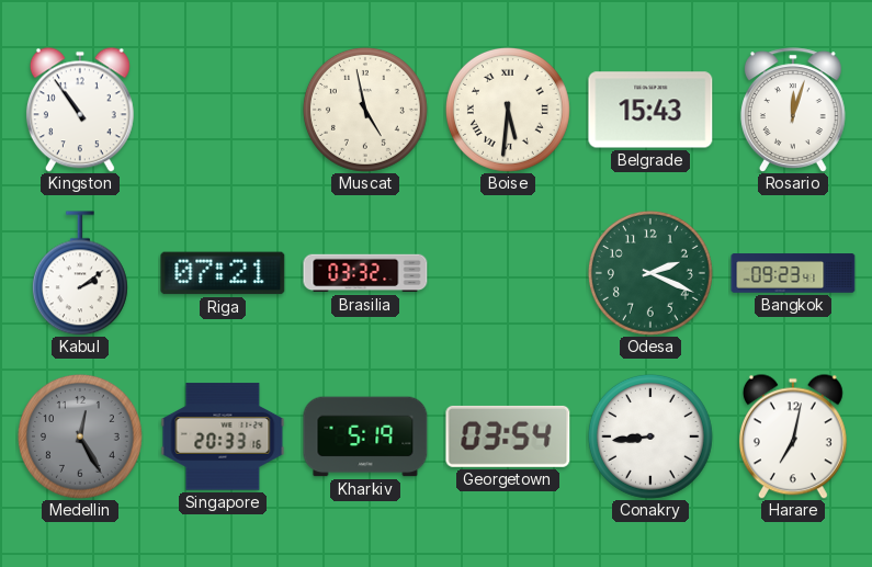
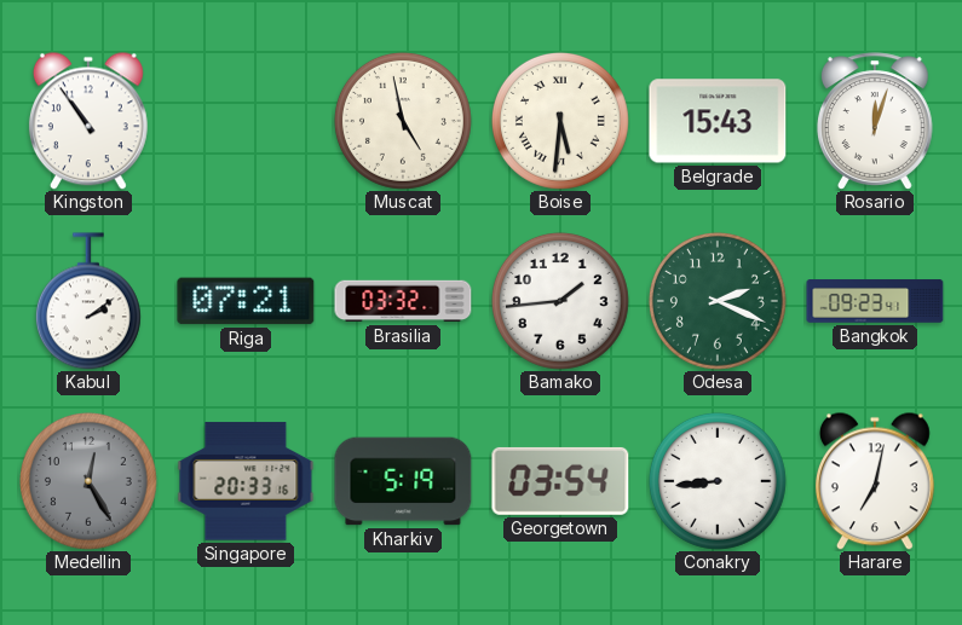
Bamako: none -> 1:44 (560, 301)
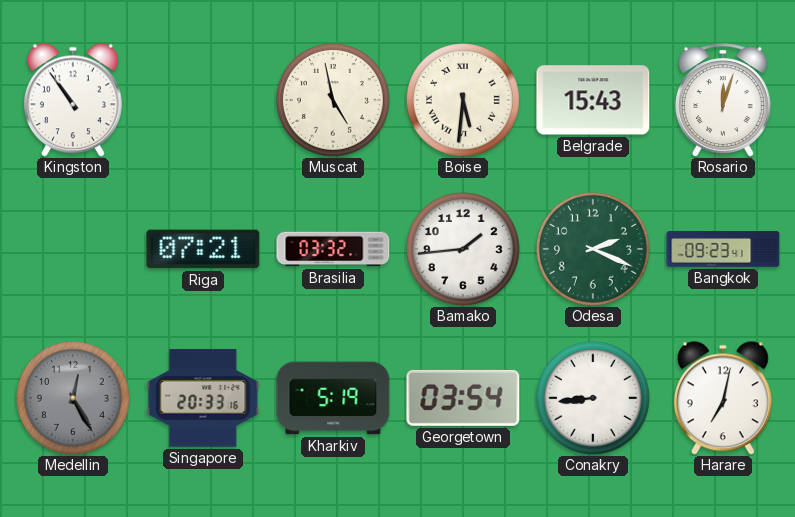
Kabul: 2:09 -> none (88, 301)
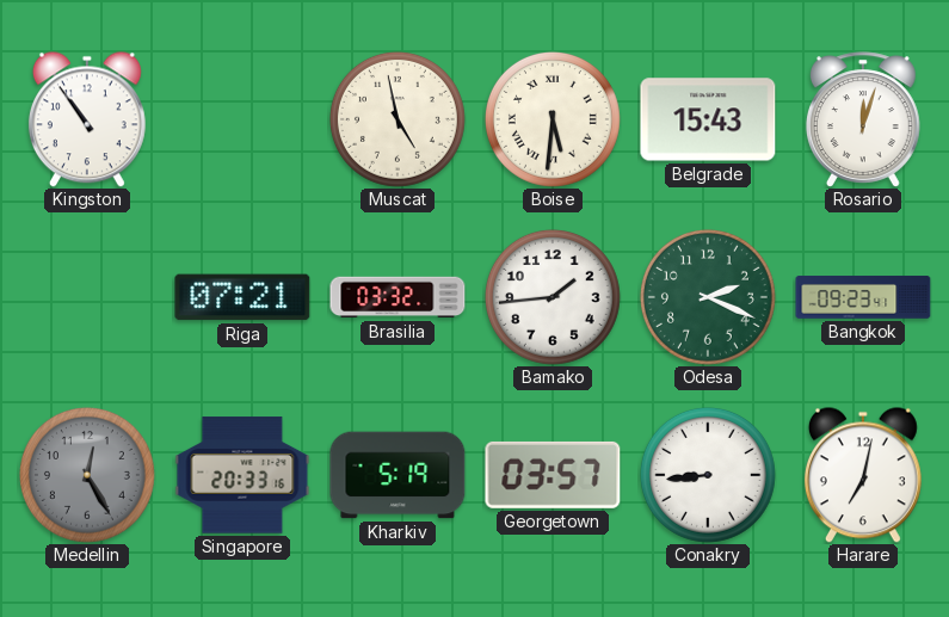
Georgetown: 03:54 -> 03:57 (553, 475)
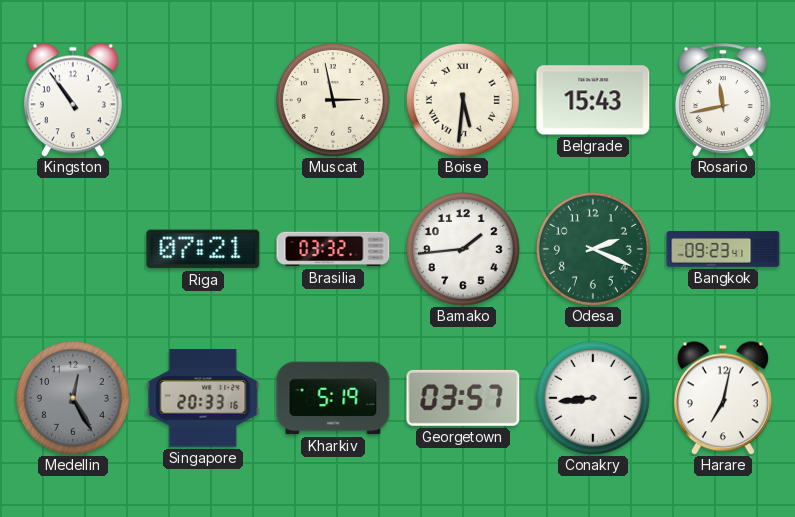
Muscat: 4:58 -> 2:58 (333, 100)
Rosario: 12:03 -> 11:43 (723, 100)
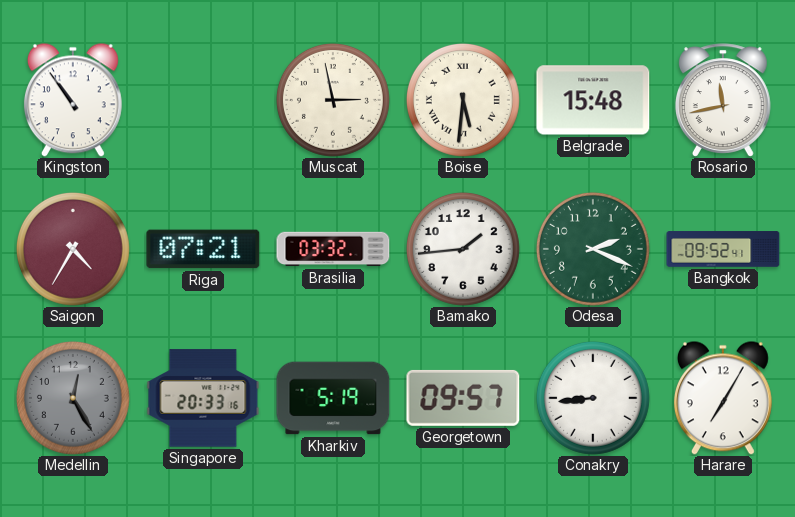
Belgrade: 15:43 -> 15:48 (593, 100)
Saigon: none -> 4:35 (73, 249)
Bangkok: 09:23 -> 09:52 (723, 249)
Georgetown: 03:57 -> 09:57 (463, 398)
Harare: 7:02 -> 7:05 (723, 398)
